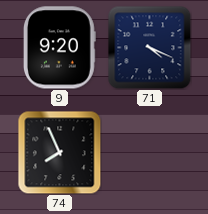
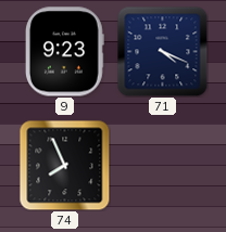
9: 9:20 -> 9:23 (64, 52)
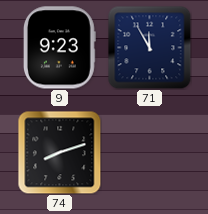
71: 4:19 -> 11:55 (149, 47)
74: 7:56 -> 8:12 (59, 152)
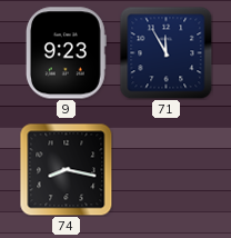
74: 8:12 -> 8:17 (66, 169)
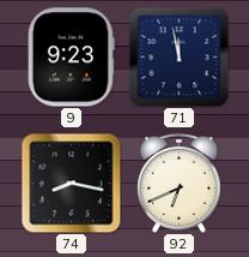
71: 11:55 -> 11:58 (178, 56)
92: none -> 6:41 (180, 183)
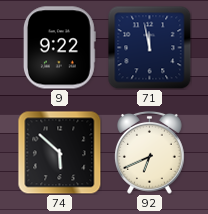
9: 9:23 -> 9:22 (59, 48)
74: 8:17 -> 5:52 (59, 152)
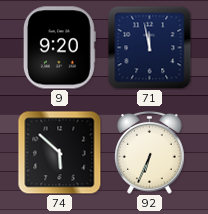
9: 9:22 -> 9:20 (59, 48)
92: 6:41 -> 6:34 (150, 152)
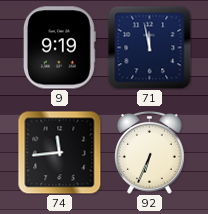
9: 9:20 -> 9:19 (59, 48)
74: 5:52 -> 11:44 (59, 152)
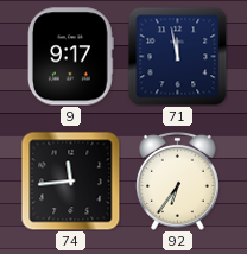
9: 9:19 -> 9:17 (70, 57)
92: 6:34 -> 6:36 (178, 180)
